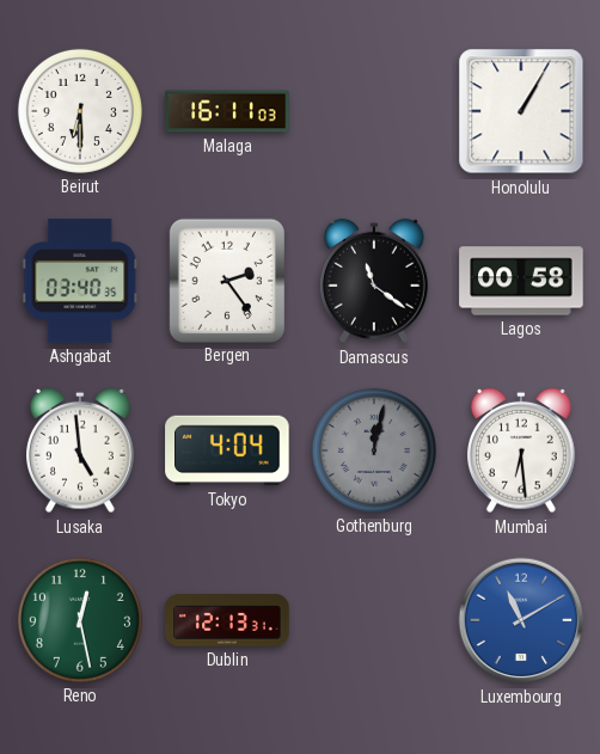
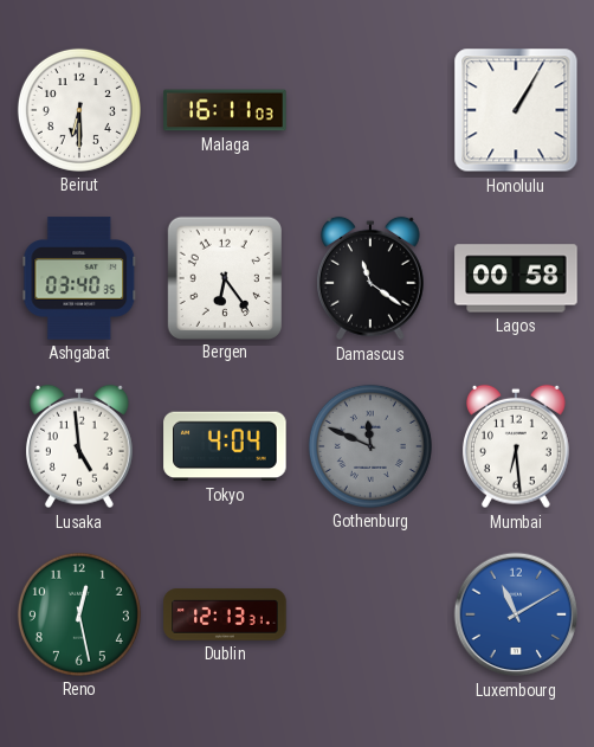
Bergen: 2:24 -> 6:24 (224, 277)
Gothenburg: 12:02 -> 11:49 (370, 446)
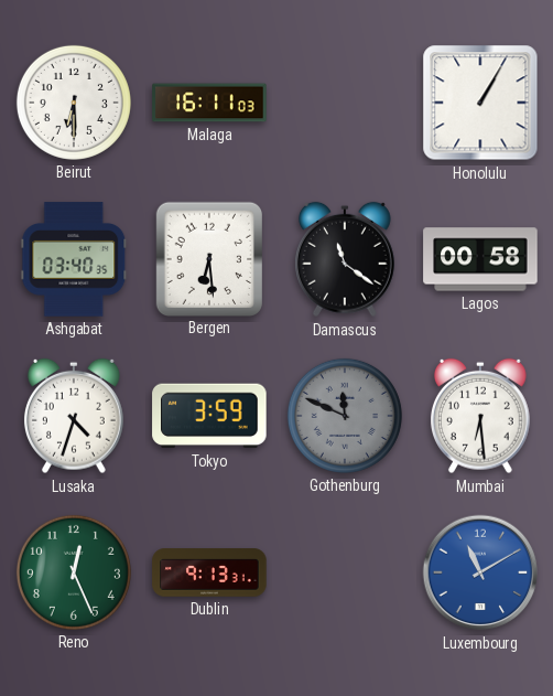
Bergen: 6:24 -> 6:29 (208, 258)
Lusaka: 4:59 -> 4:33 (74, 416)
Tokyo: 4:04 -> 3:59 (209, 416)
Reno: 12:28 -> 12:26 (74, 572)
Dublin: 12:13 -> 9:13 (209, 572)
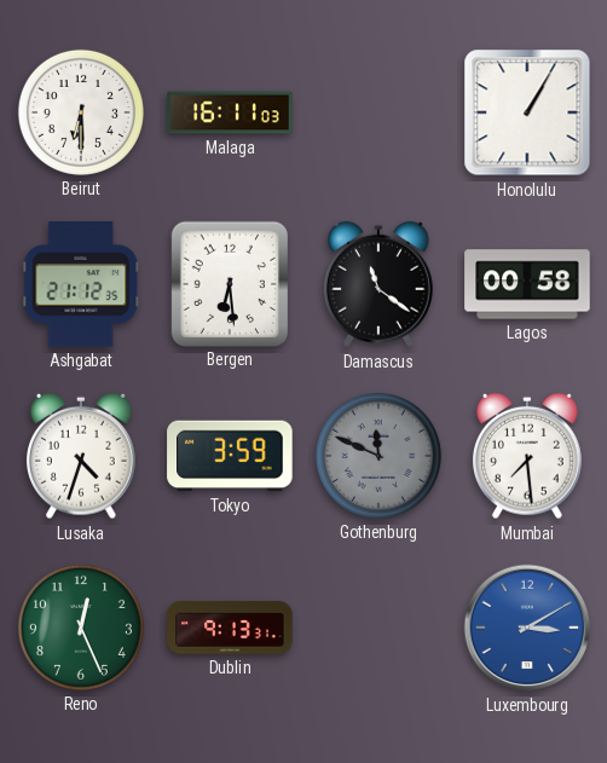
Ashgabat: 03:40 -> 21:12 (81, 284)
Mumbai: 6:29 -> 7:29 (527, 456)
Luxembourg: 11:10 -> 3:10 (527, 628)
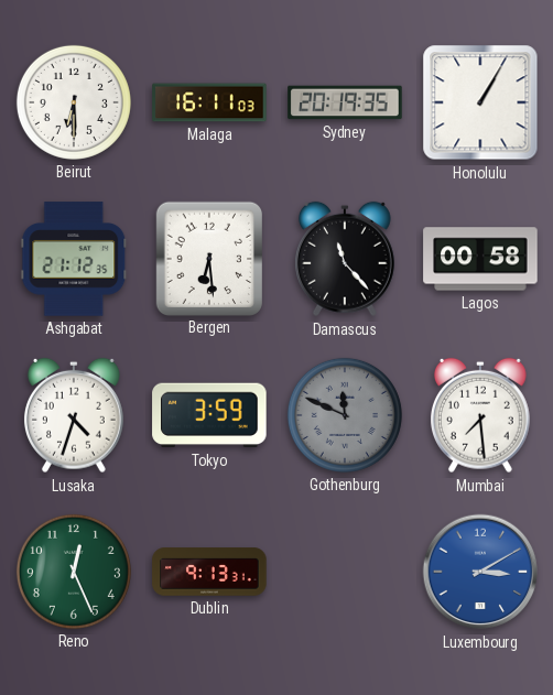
Sydney: none -> 20:19 (345, 102)
Damascus: 11:21 -> 11:23 (345, 259)
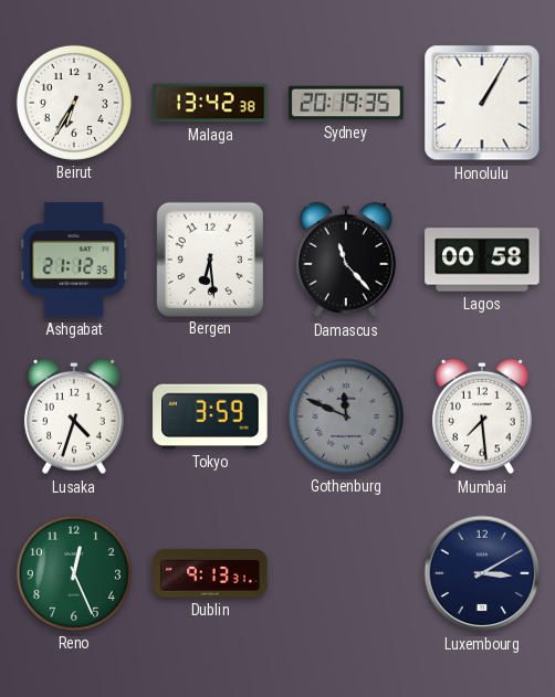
Beirut: 6:30 -> 6:35 (74, 103)
Malaga: 16:11 -> 13:42 (210, 103)
Luxembourg dial: blue -> navy (482, 573)
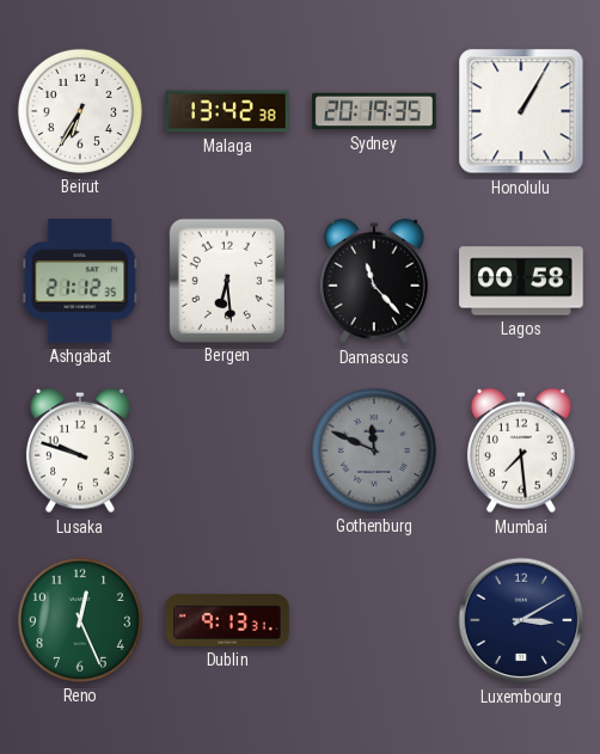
Lusaka: 4:33 -> 9:48 (80, 450)
Tokyo: 3:59 -> none (210, 416)
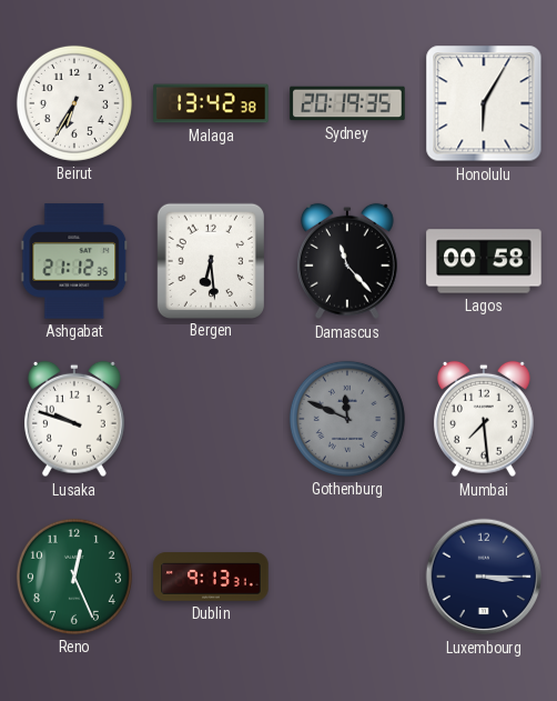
Honolulu: 1:05 -> 6:05 (484, 103)
Luxembourg: 3:10 -> 3:15 (484, 577)
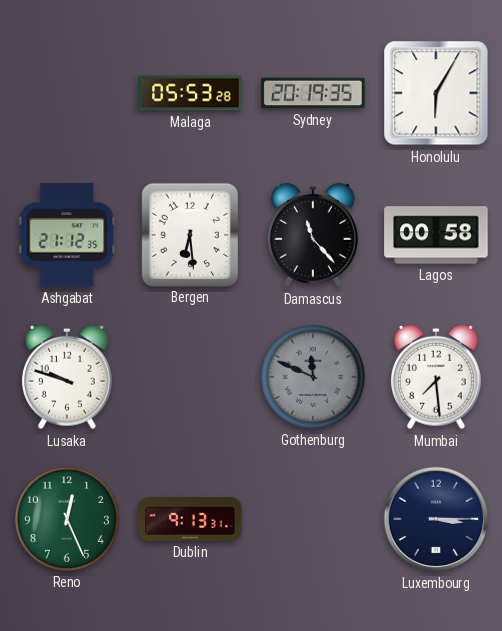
Beirut: 6:35 -> none (74, 103)
Malaga: 13:42 -> 05:53 (190, 93)
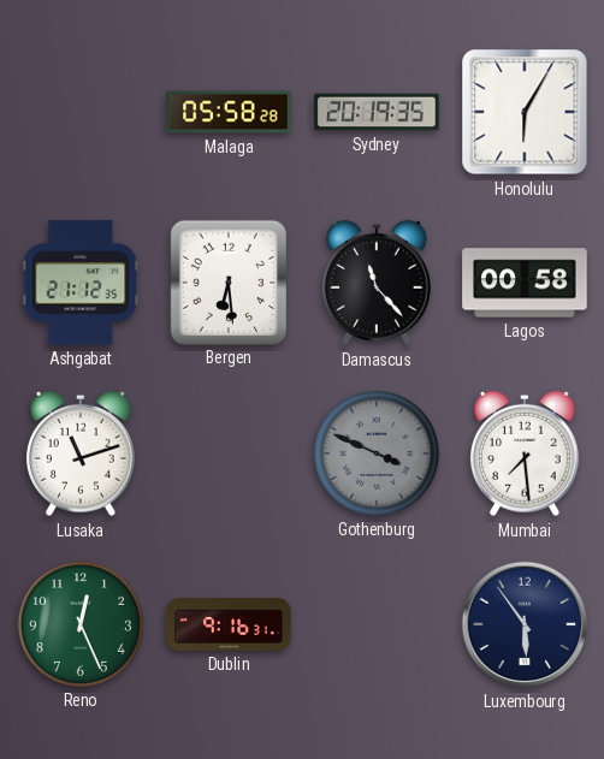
Malaga: 05:53 -> 05:58 (229, 112)
Lusaka: 9:48 -> 11:12 (81, 453)
Gothenburg: 11:49 -> 3:49 (377, 453)
Dublin: 9:13 -> 9:16 (229, 624)
Luxembourg: 3:15 -> 5:54 (525, 624)
